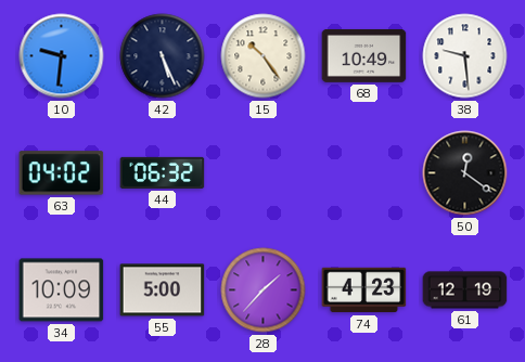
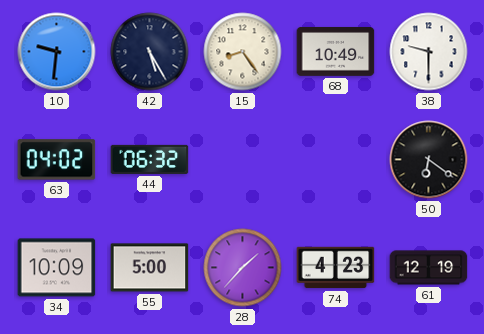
42: 5:26 -> 5:25 (150, 52)
15: 10:24 -> 8:24 (243, 52)
38: 9:29 -> 9:30 (429, 52)
50: 12:21 -> 6:21 (429, 160)
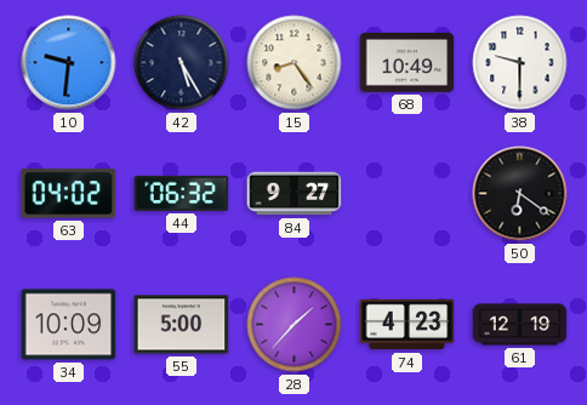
84: none -> 9:27 (295, 194)
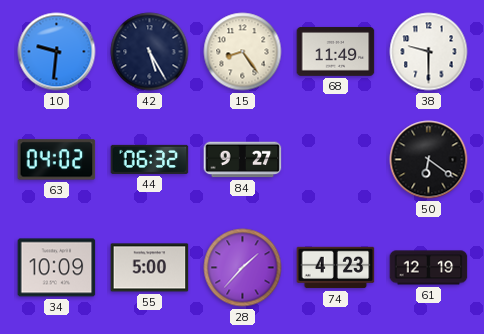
68: 10:49 -> 11:49 (336, 51)
